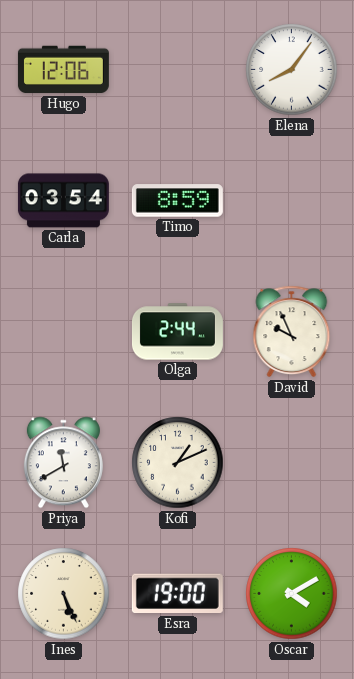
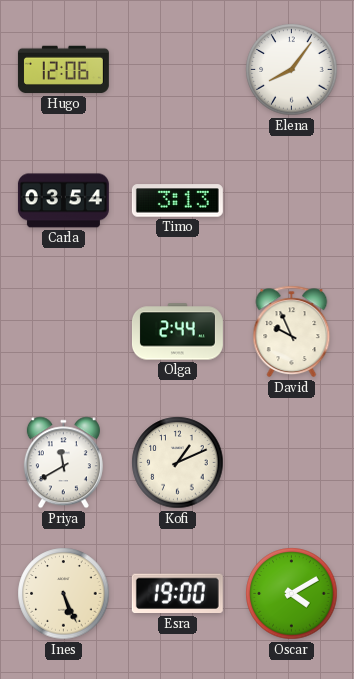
Timo: 8:59 -> 3:13 (177, 201)
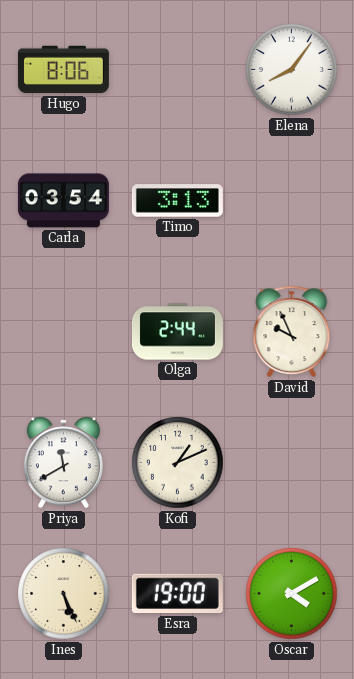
Hugo: 12:06 -> 8:06 (63, 70)
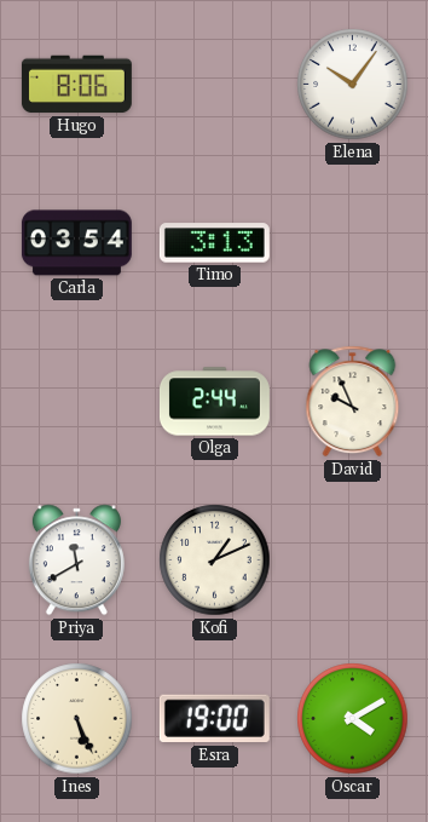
Elena: 8:06 -> 10:06 (353, 85)
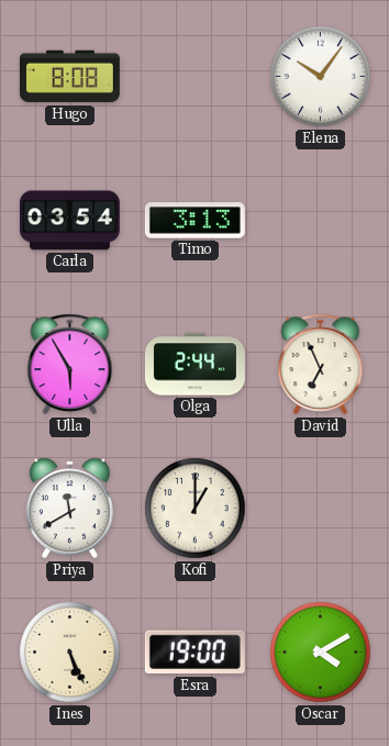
Hugo: 8:06 -> 8:08 (69, 77)
Ulla: none -> 5:55 (70, 365)
David: 9:56 -> 6:56 (321, 365)
Kofi: 1:11 -> 1:00 (196, 509)
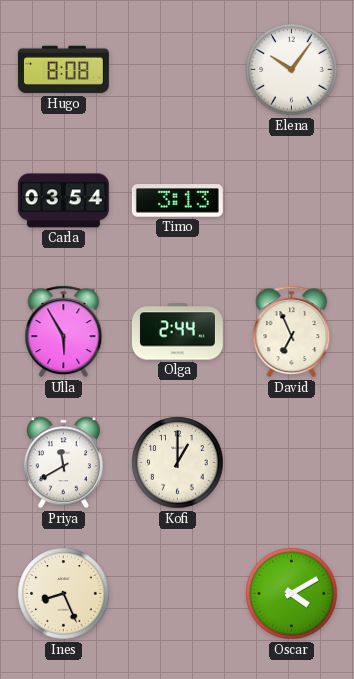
Ines: 5:26 -> 8:26 (64, 594)
Esra: 19:00 -> none (194, 653)
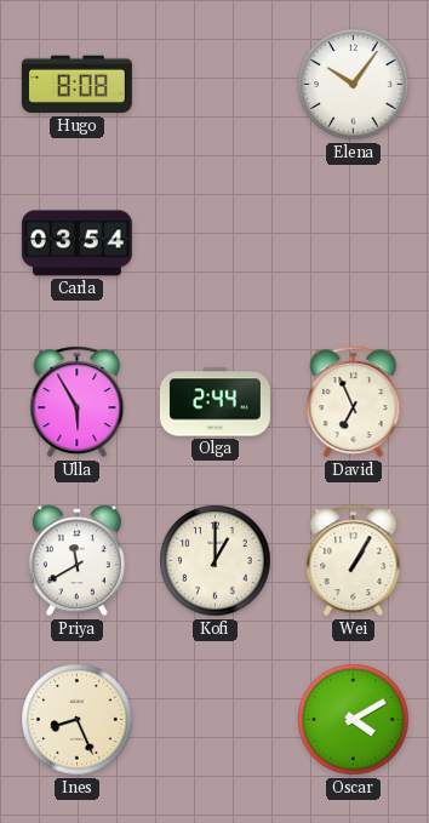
Timo: 3:13 -> none (177, 201)
Wei: none -> 1:05 (354, 561)
